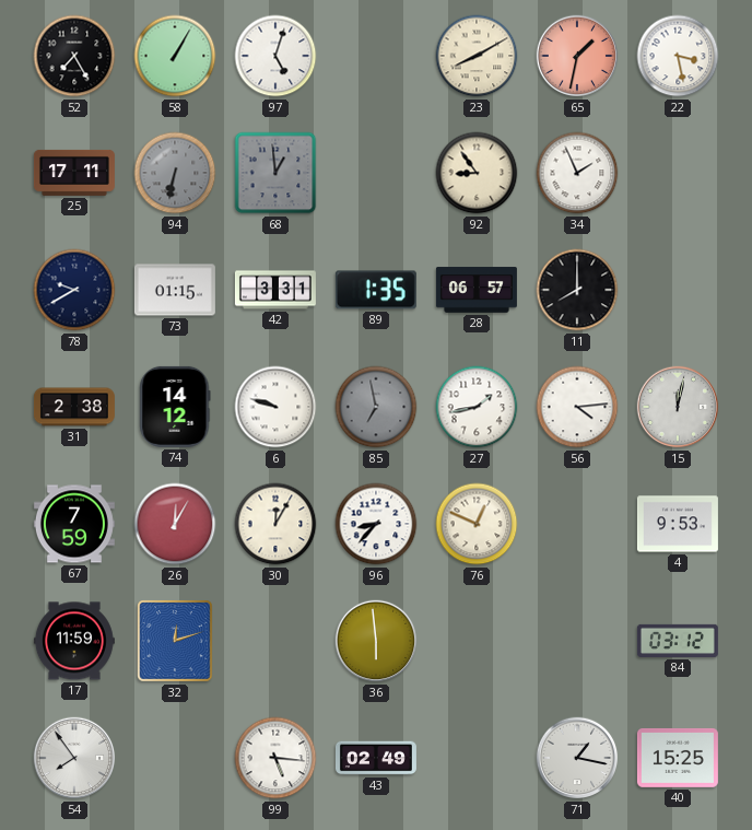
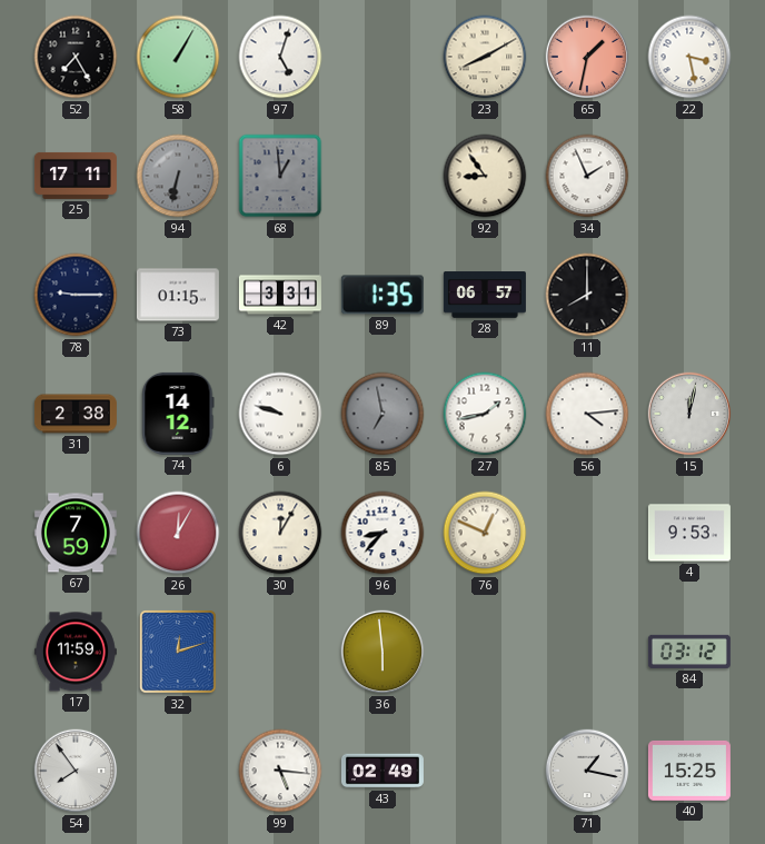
78: 9:40 -> 9:15 (76, 295)
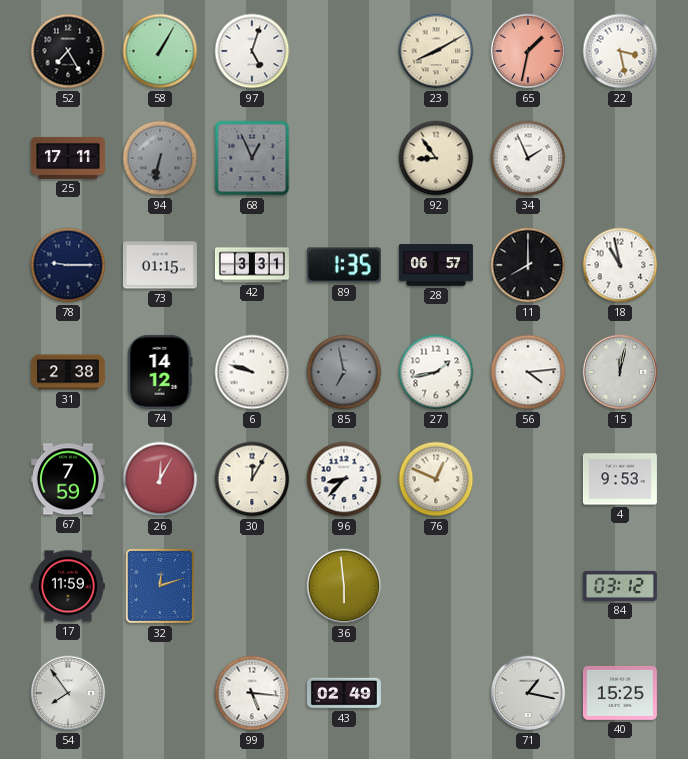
68: 12:59 -> 12:56 (252, 158)
18: none -> 10:58 (620, 265)
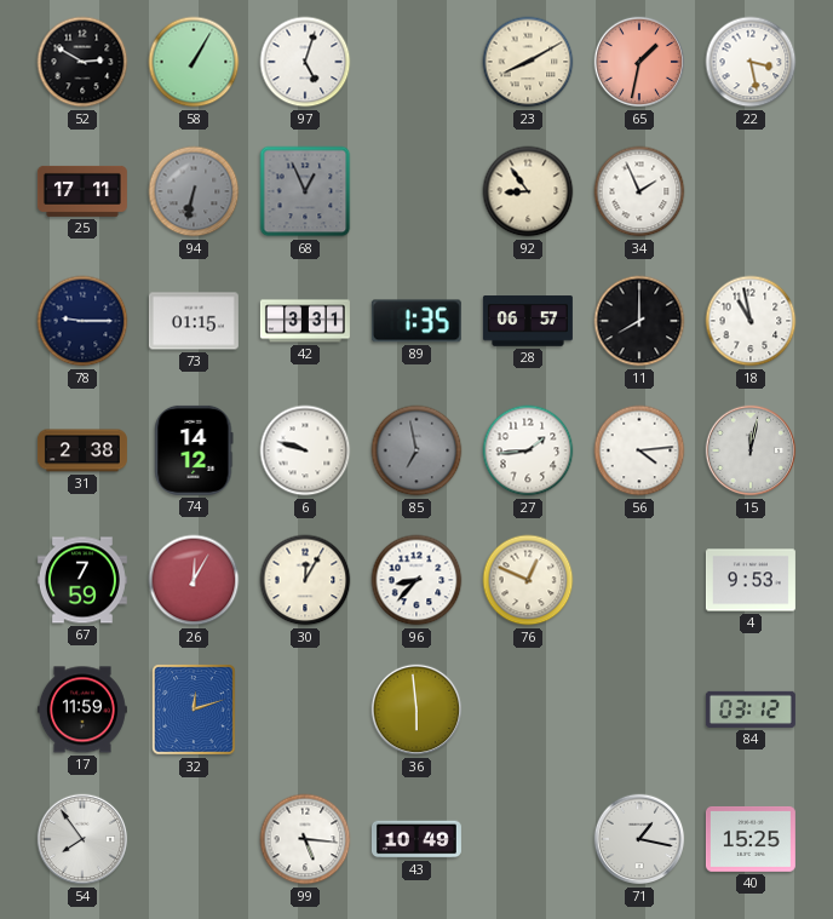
52: 7:25 -> 2:50 (82, 62)
27: 1:43 -> 1:44 (528, 450)
43: 02:49 -> 10:49 (416, 839)
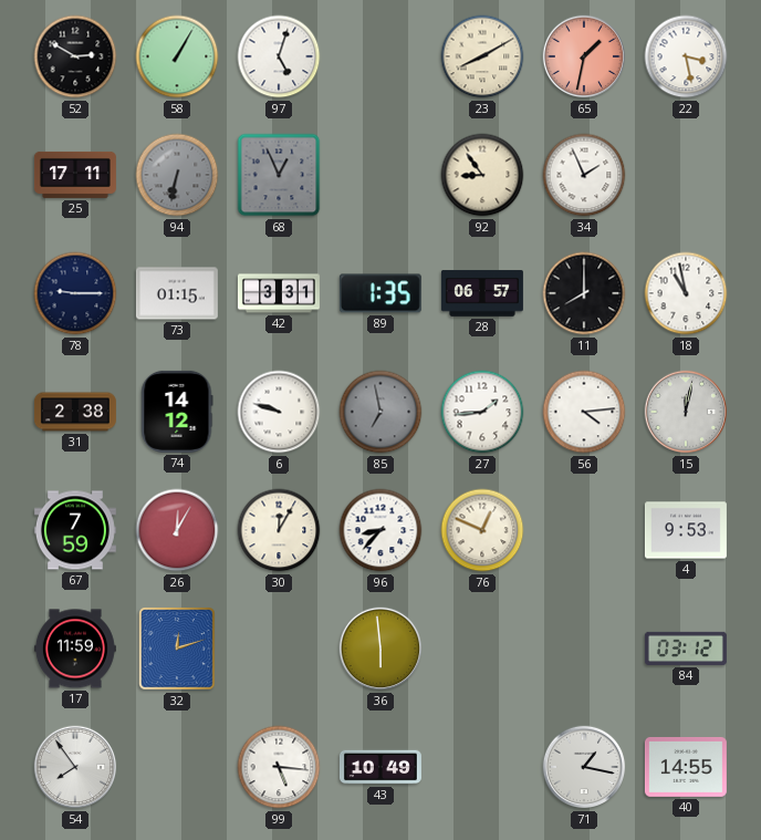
40: 15:25 -> 14:55 (686, 767)
